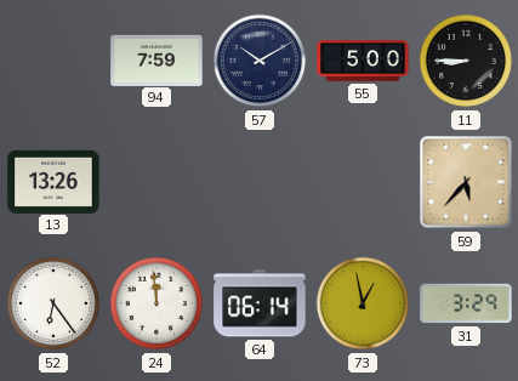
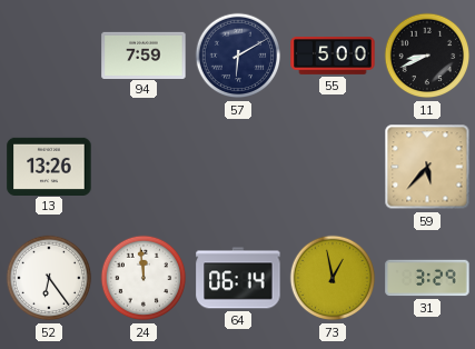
57: 10:10 -> 6:10 (238, 56)
11: 8:45 -> 8:41 (427, 56)
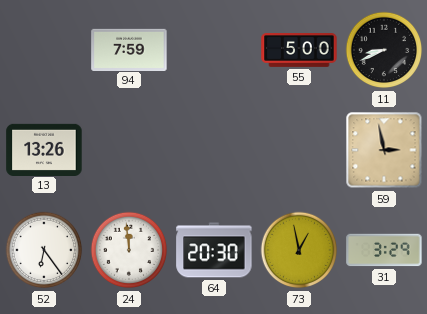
57: 6:10 -> none (238, 56)
59: 5:37 -> 2:58 (384, 150)
64: 06:14 -> 20:30 (214, 250)
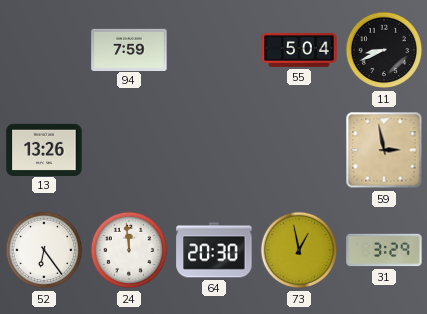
55: 5:00 -> 5:04 (299, 51)
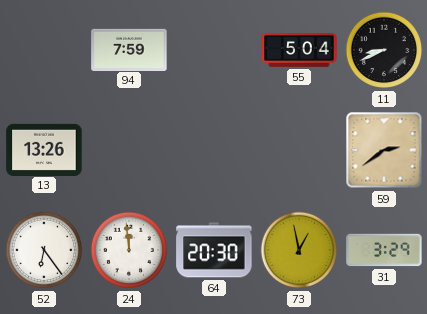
59: 2:58 -> 2:39 (384, 150)
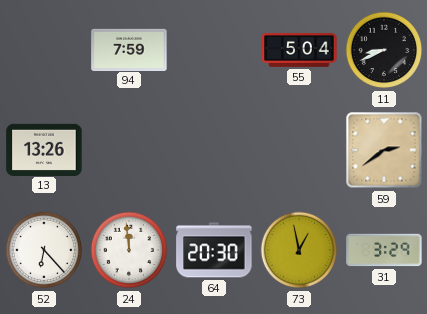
52: 6:24 -> 6:23 (44, 250)
